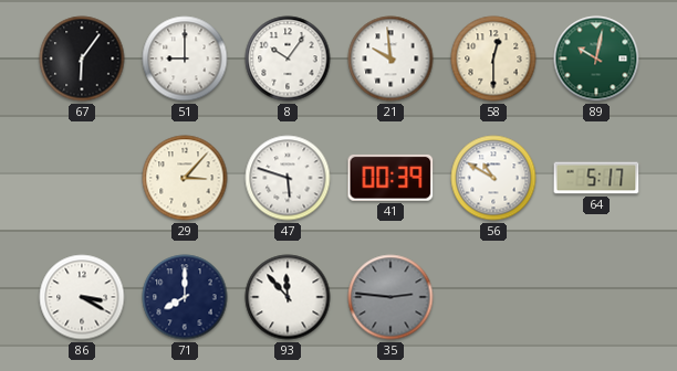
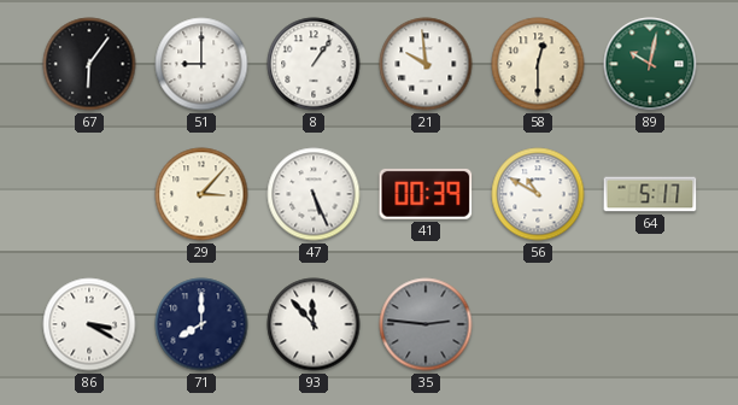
8: 10:06 -> 1:06 (314, 64)
47: 5:48 -> 5:26 (314, 194)
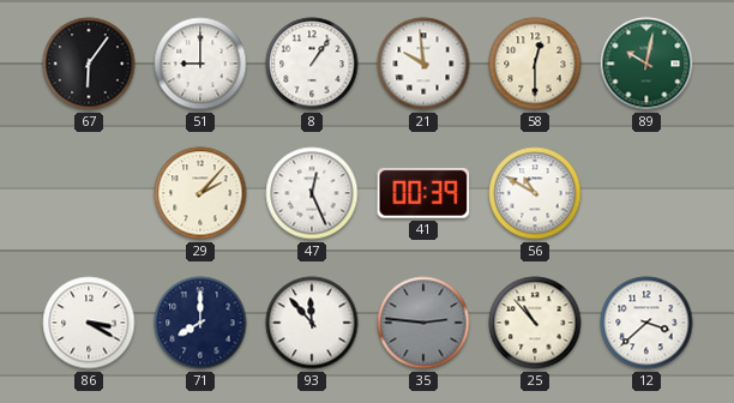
29: 3:07 -> 2:07 (200, 193)
47: 5:26 -> 12:26 (312, 193)
64: 5:17 -> none (650, 194)
25: none -> 10:53 (535, 323)
12: none -> 3:38 (646, 323)
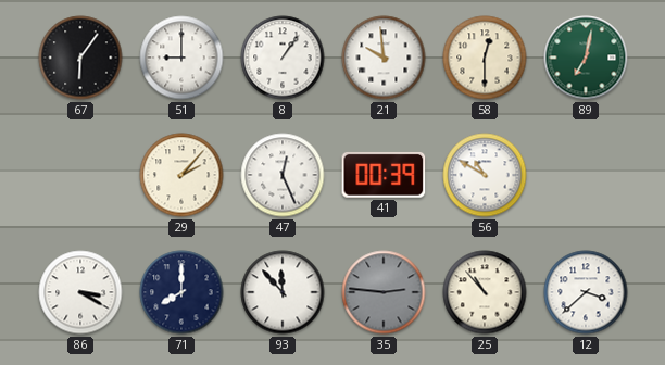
89: 10:02 -> 7:02 (586, 58)
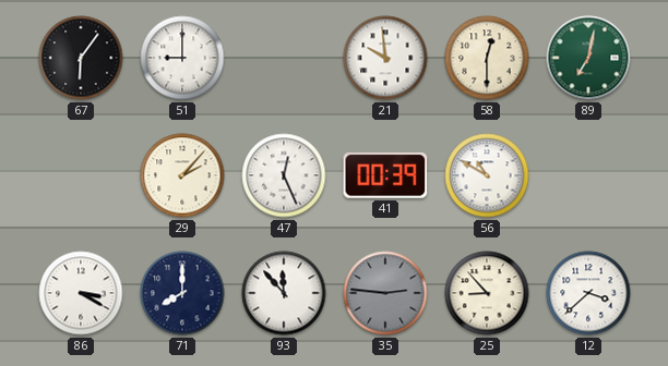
8: 1:06 -> none (283, 58)
25: 10:53 -> 8:53 (487, 293)
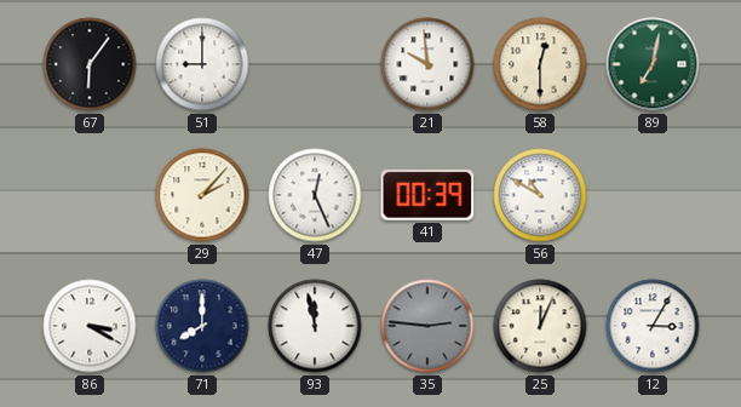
93: 11:53 -> 11:58 (315, 326)
25: 8:53 -> 12:04 (540, 326)
12: 3:38 -> 3:05 (653, 326)
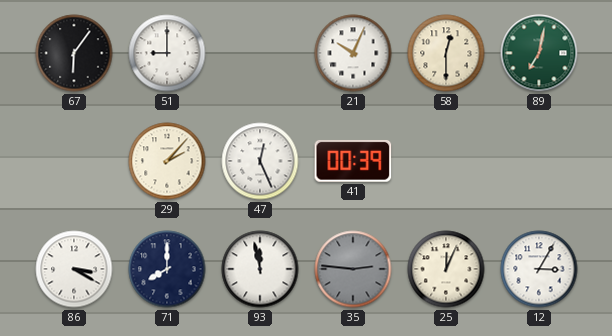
21: 9:59 -> 10:04 (353, 53)
56: 10:50 -> none (540, 195)
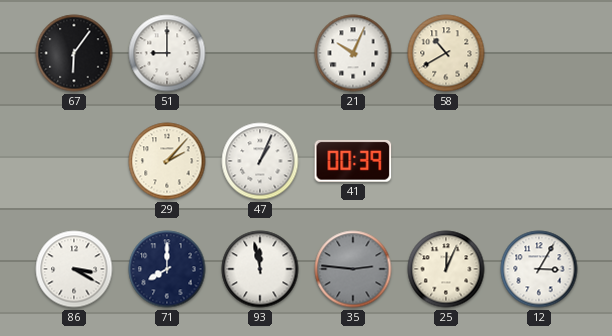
58: 12:30 -> 10:40 (446, 53)
89: 7:02 -> none (539, 53)
47: 12:26 -> 1:04 (260, 161)
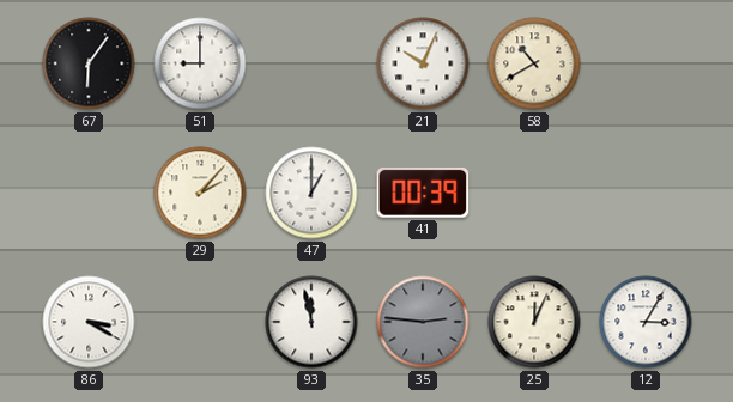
47: 1:04 -> 1:00 (311, 193)
71: 8:00 -> none (167, 269)
